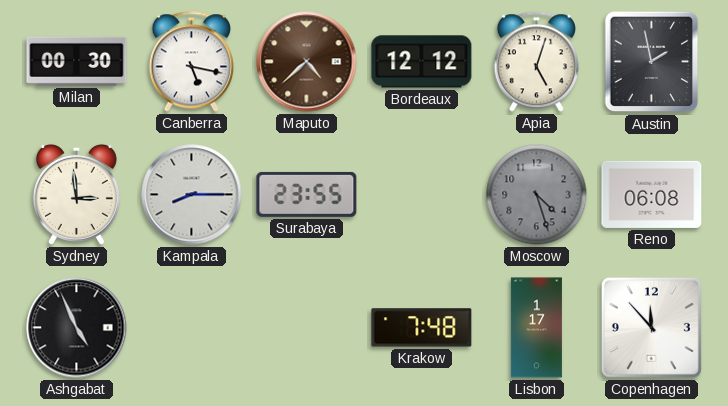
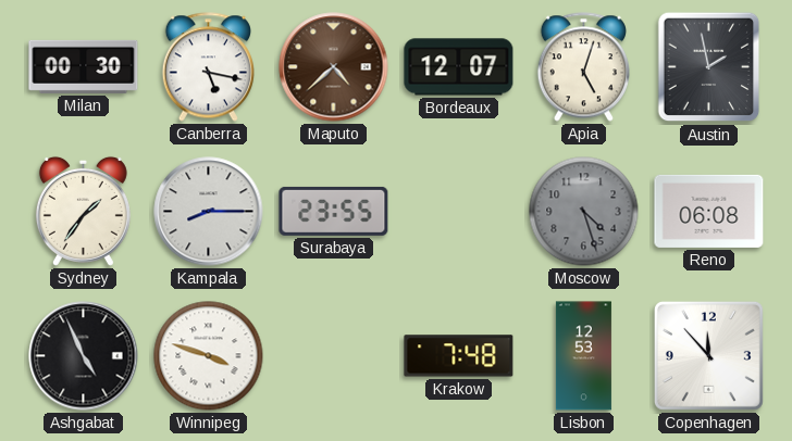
Bordeaux: 12:12 -> 12:07 (459, 67)
Sydney: 2:59 -> 1:36 (83, 211)
Winnipeg: none -> 3:48 (209, 356)
Lisbon: 1:17 -> 12:53 (583, 356)
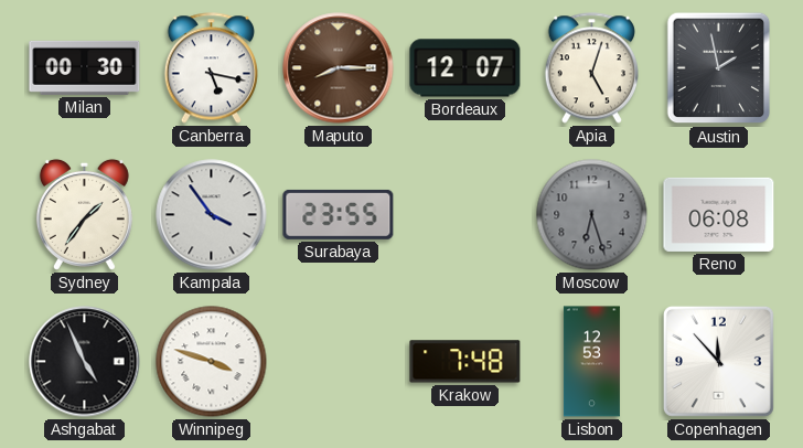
Maputo: 4:38 -> 8:15 (339, 68)
Kampala: 8:15 -> 3:54 (212, 215)
Moscow: 4:27 -> 6:27 (592, 215)
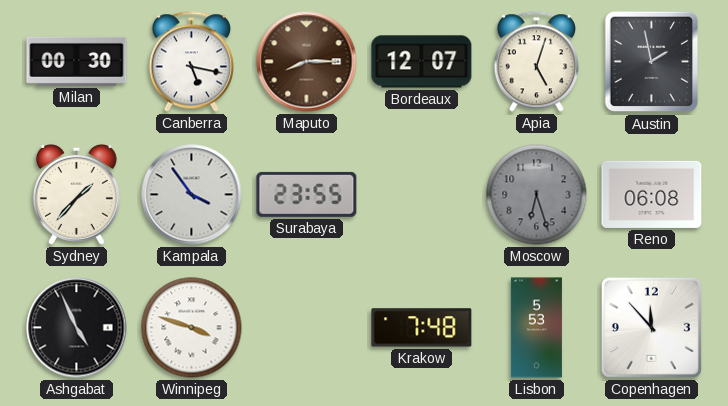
Sydney: 1:36 -> 1:37 (76, 194)
Lisbon: 12:53 -> 5:53 (536, 328)
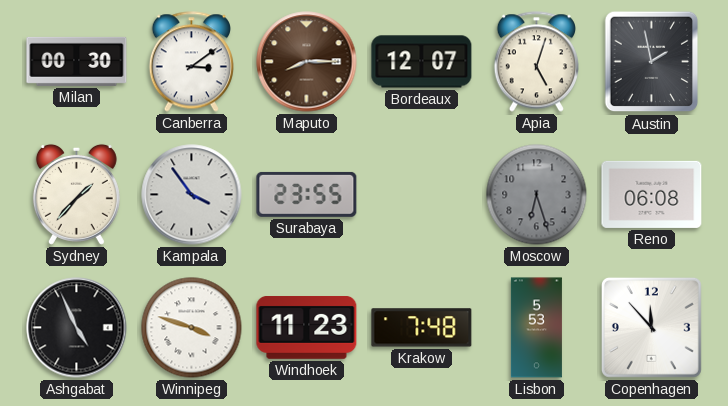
Canberra: 5:17 -> 3:09 (191, 62)
Windhoek: none -> 11:23 (307, 328)
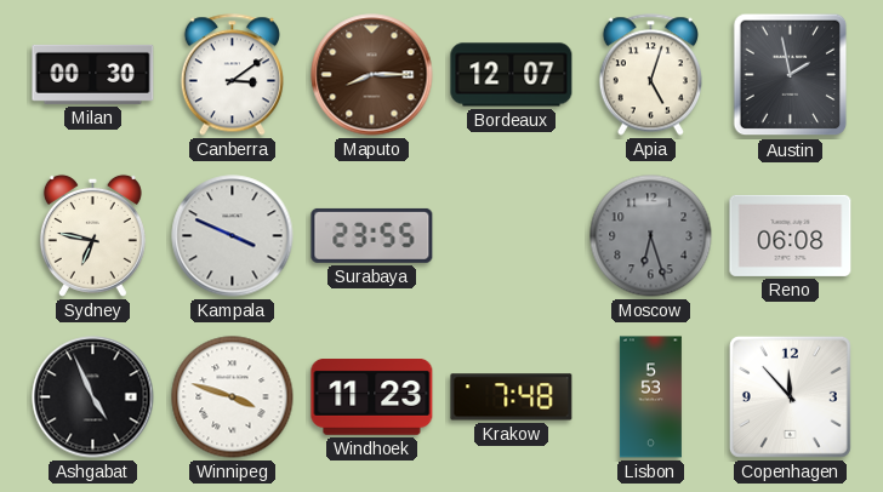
Sydney: 1:37 -> 6:47 (92, 235)
Kampala: 3:54 -> 3:49 (233, 236)
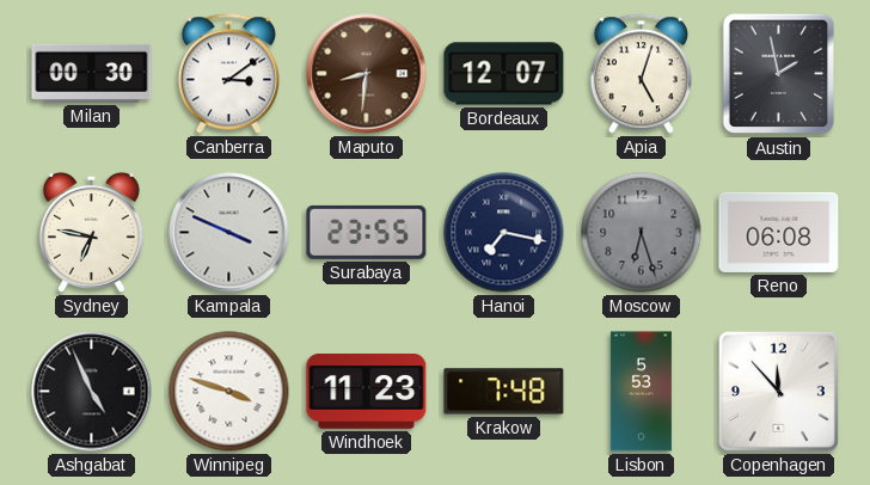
Maputo: 8:15 -> 8:31 (367, 74)
Hanoi: none -> 7:17 (504, 233)
